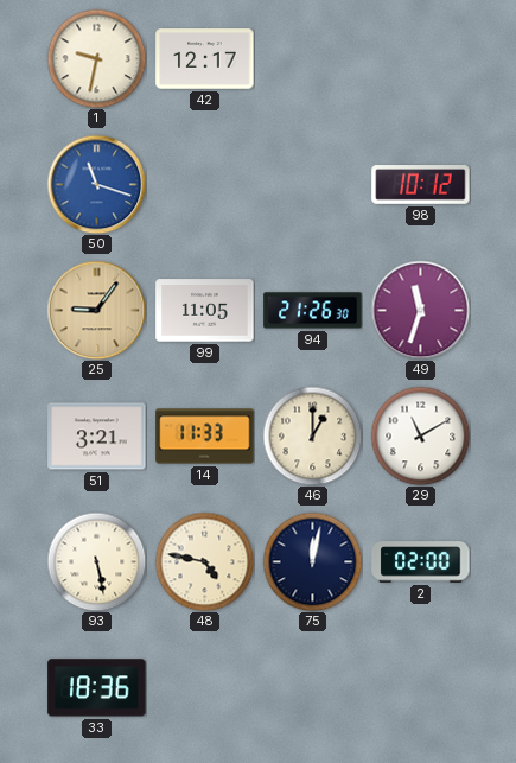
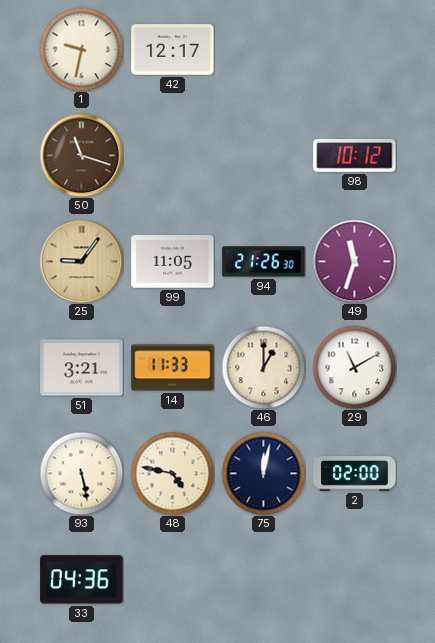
50 dial: blue -> brown (81, 155)
33: 18:36 -> 04:36 (82, 580)
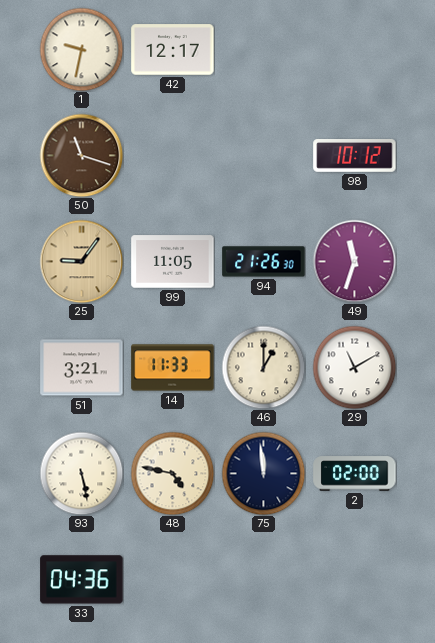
75: 12:02 -> 11:59 (263, 473)
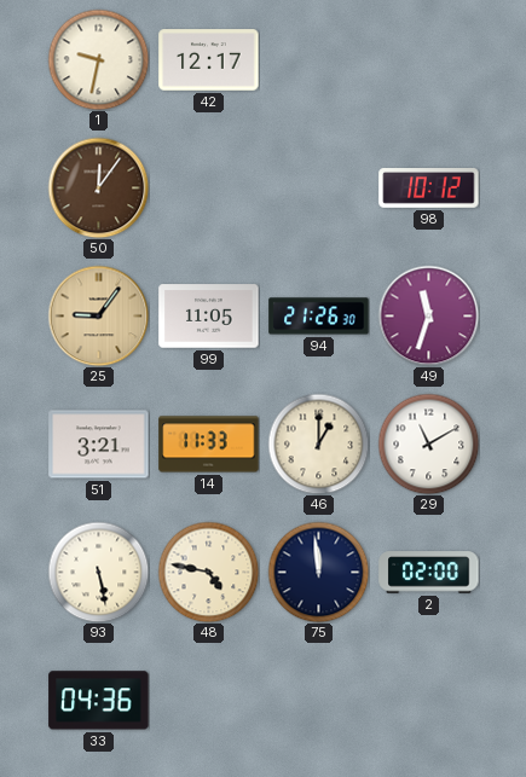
50: 11:18 -> 12:06 (98, 187)
